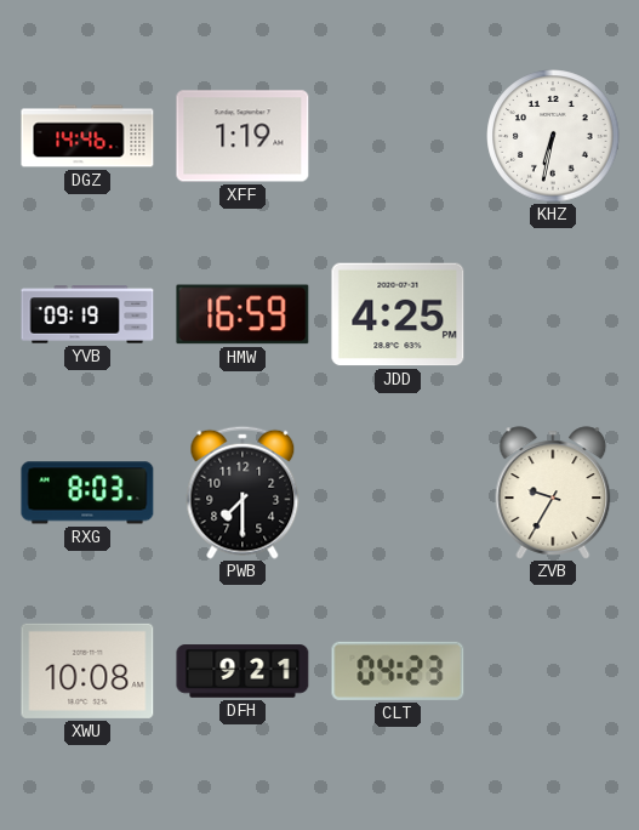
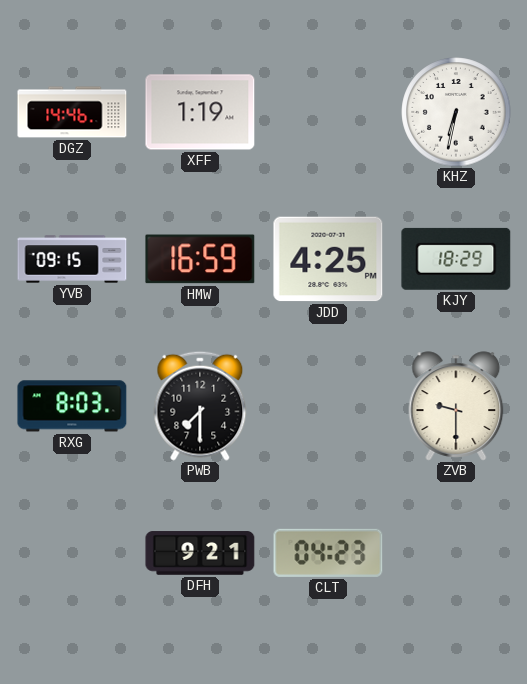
YVB: 09:19 -> 09:15 (72, 259)
KJY: none -> 18:29 (456, 259)
ZVB: 9:35 -> 9:30 (456, 406)
XWU: 10:08 -> none (87, 671)
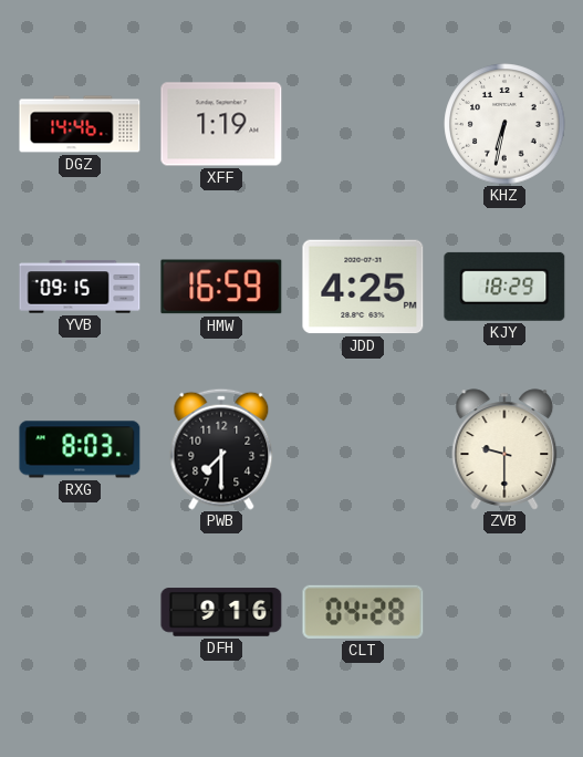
DFH: 9:21 -> 9:16 (221, 612)
CLT: 04:23 -> 04:28 (363, 612)
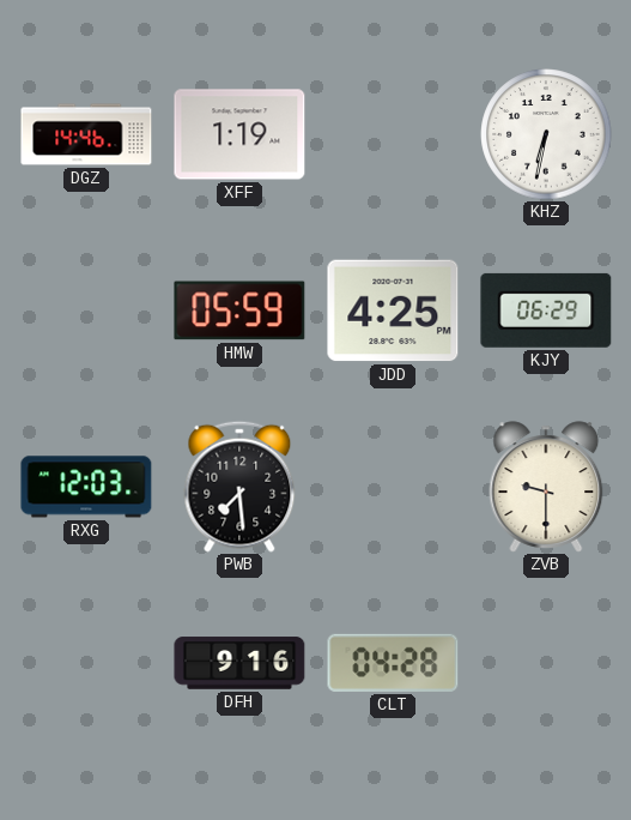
YVB: 09:15 -> none (80, 287)
HMW: 16:59 -> 05:59 (239, 310)
KJY: 18:29 -> 06:29 (546, 310)
RXG: 8:03 -> 12:03 (86, 487)
PWB: 7:30 -> 7:29 (239, 487)
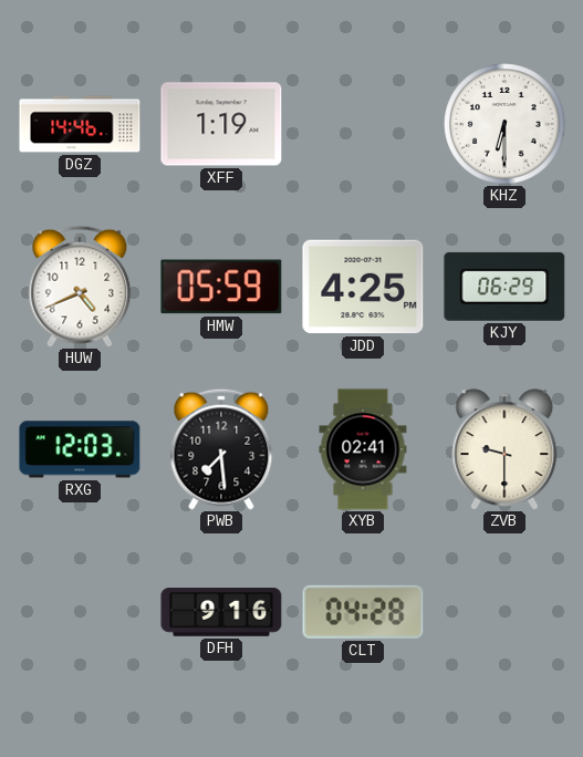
KHZ: 6:32 -> 6:30 (504, 124)
HUW: none -> 4:41 (80, 287)
XYB: none -> 02:41 (363, 449)
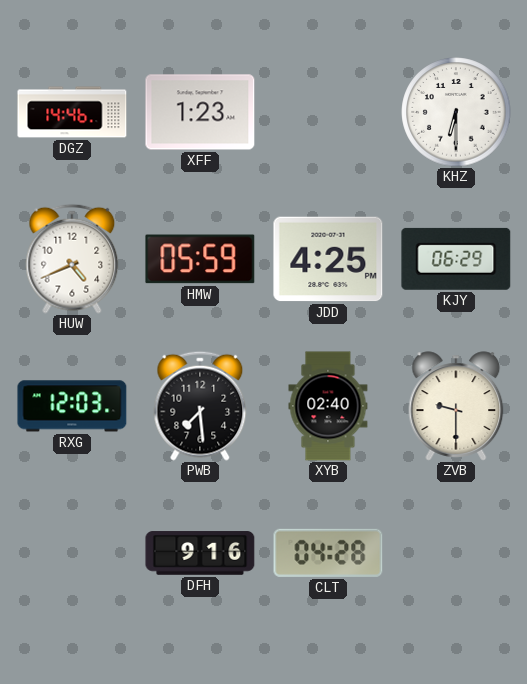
XFF: 1:19 -> 1:23 (200, 112)
XYB: 02:41 -> 02:40 (328, 406)
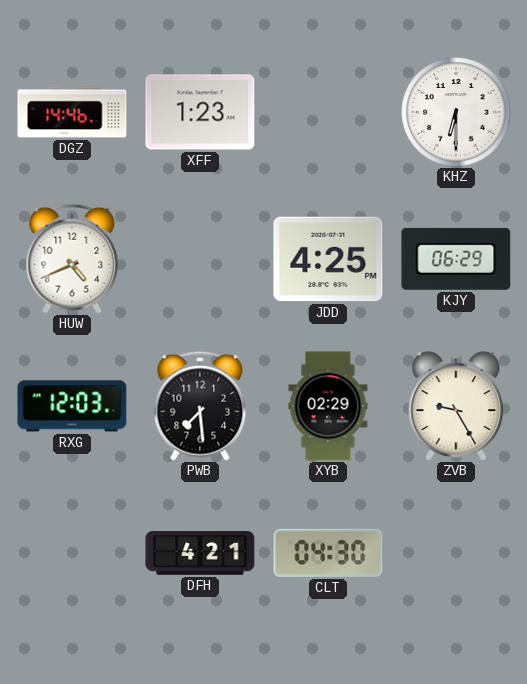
HMW: 05:59 -> none (200, 259)
XYB: 02:40 -> 02:29 (328, 406)
ZVB: 9:30 -> 9:25 (456, 406)
DFH: 9:16 -> 4:21 (200, 553)
CLT: 04:28 -> 04:30 (328, 553)
